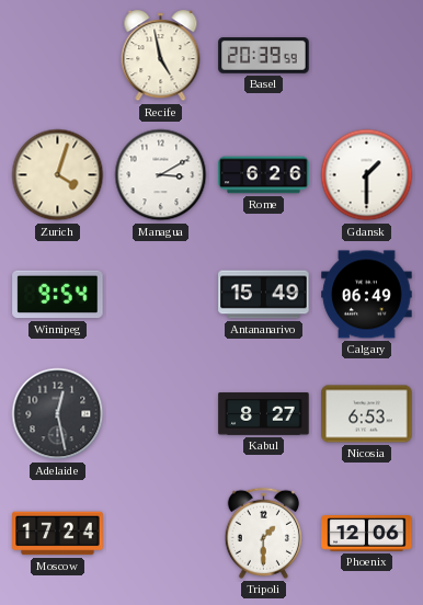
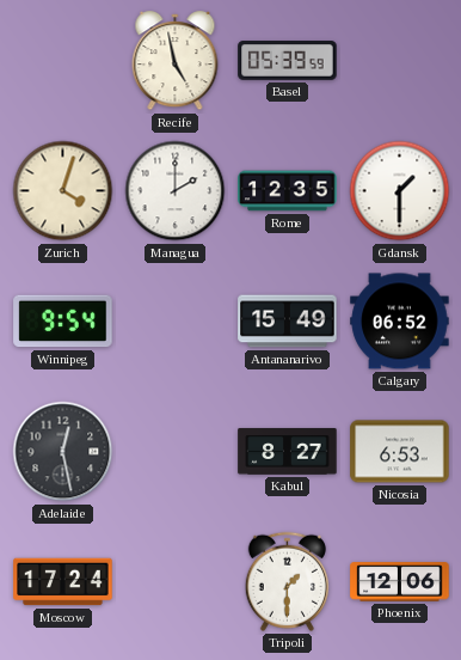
Basel: 20:39 -> 05:39 (288, 61)
Managua: 3:10 -> 2:00 (176, 191)
Rome: 6:26 -> 12:35 (288, 191)
Calgary: 06:49 -> 06:52 (400, 322)
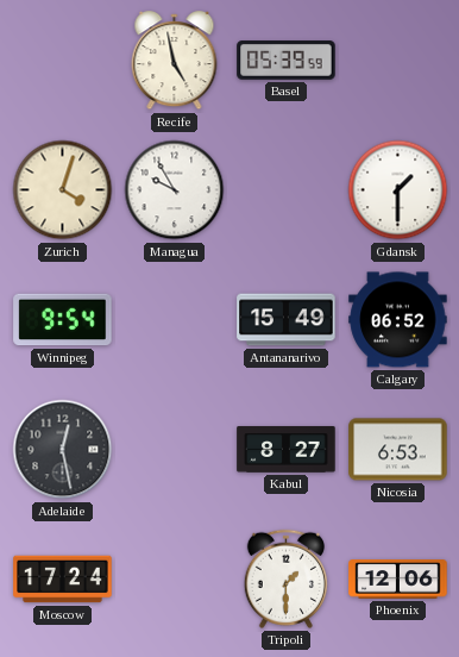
Managua: 2:00 -> 9:55 (175, 190)
Rome: 12:35 -> none (288, 191)
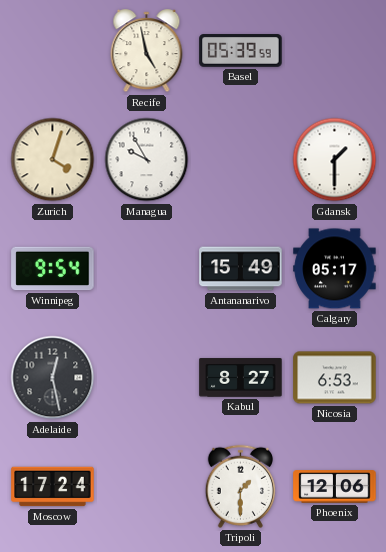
Calgary: 06:52 -> 05:17 (335, 269)
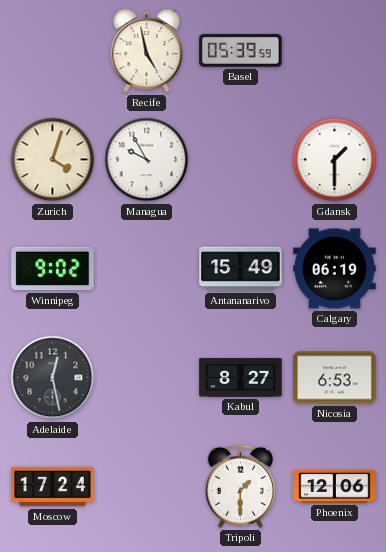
Winnipeg: 9:54 -> 9:02 (53, 269)
Calgary: 05:17 -> 06:19 (335, 269)
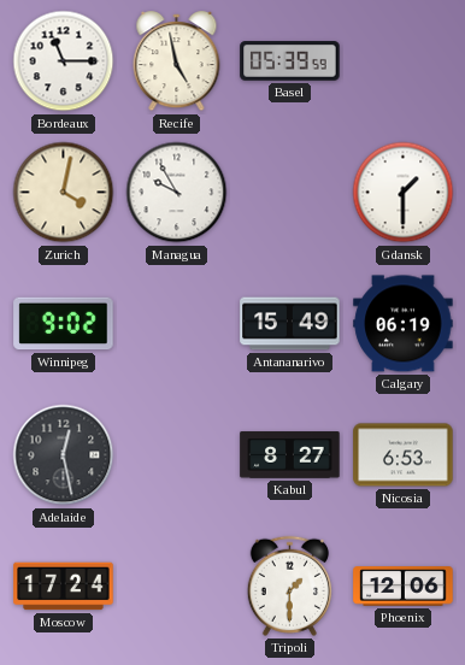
Bordeaux: none -> 11:15 (64, 61)
Zurich: 4:03 -> 4:02 (64, 193)
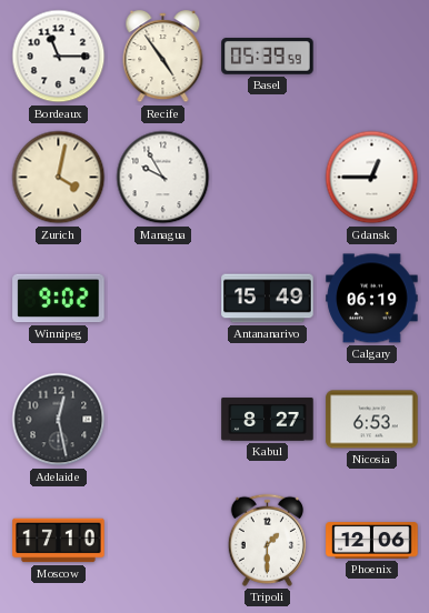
Recife: 4:58 -> 4:54 (163, 57)
Gdansk: 1:30 -> 12:45 (372, 178)
Moscow: 17:24 -> 17:10 (59, 541)
